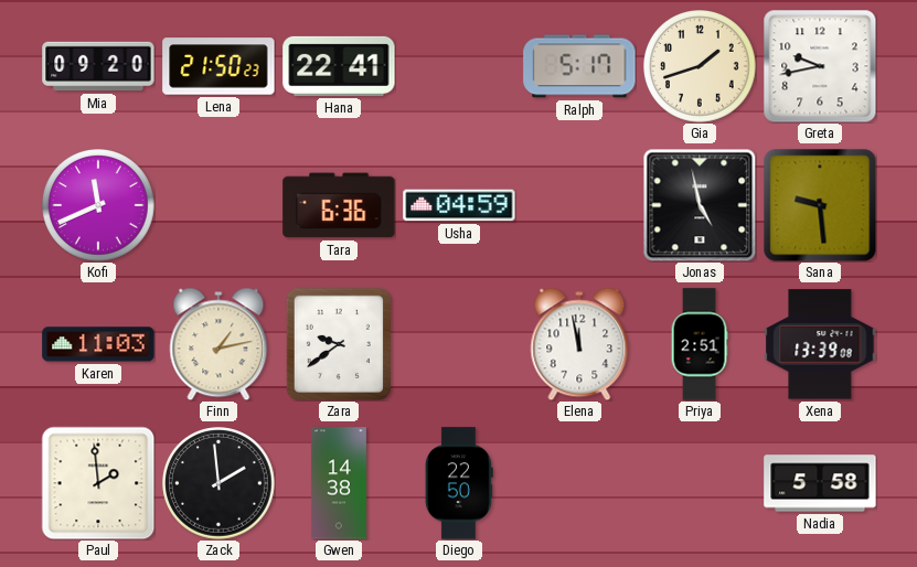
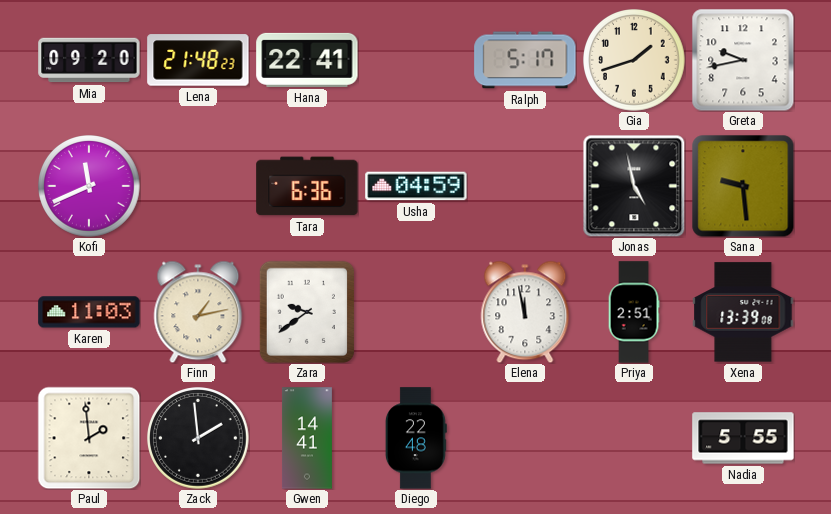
Lena: 21:50 -> 21:48 (198, 60)
Gwen: 14:38 -> 14:41 (307, 438)
Diego: 22:50 -> 22:48 (416, 438)
Nadia: 5:58 -> 5:55 (743, 438)
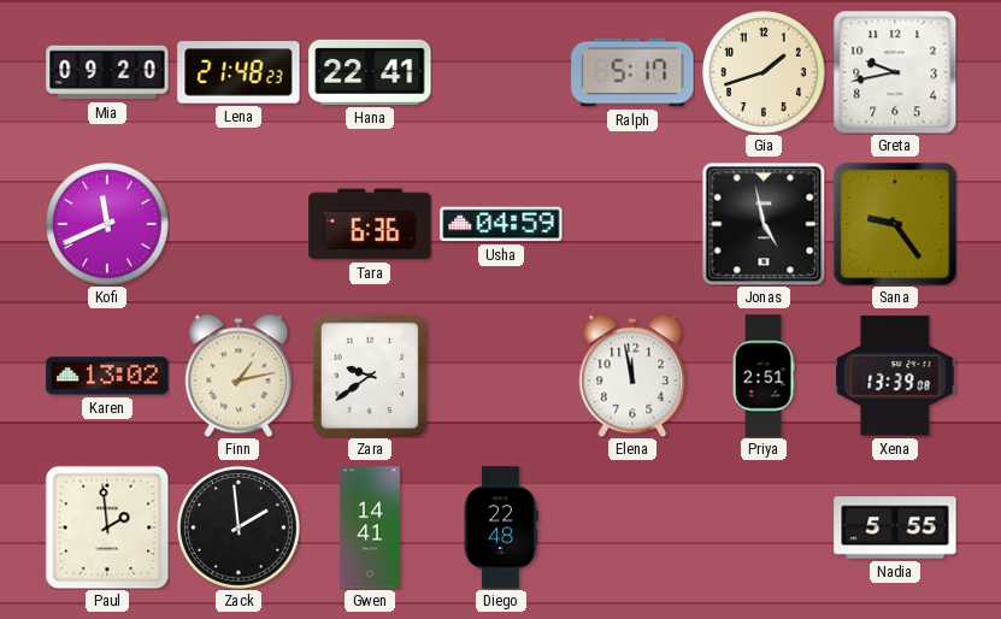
Sana: 9:29 -> 9:24 (895, 224)
Karen: 11:03 -> 13:02 (107, 376)
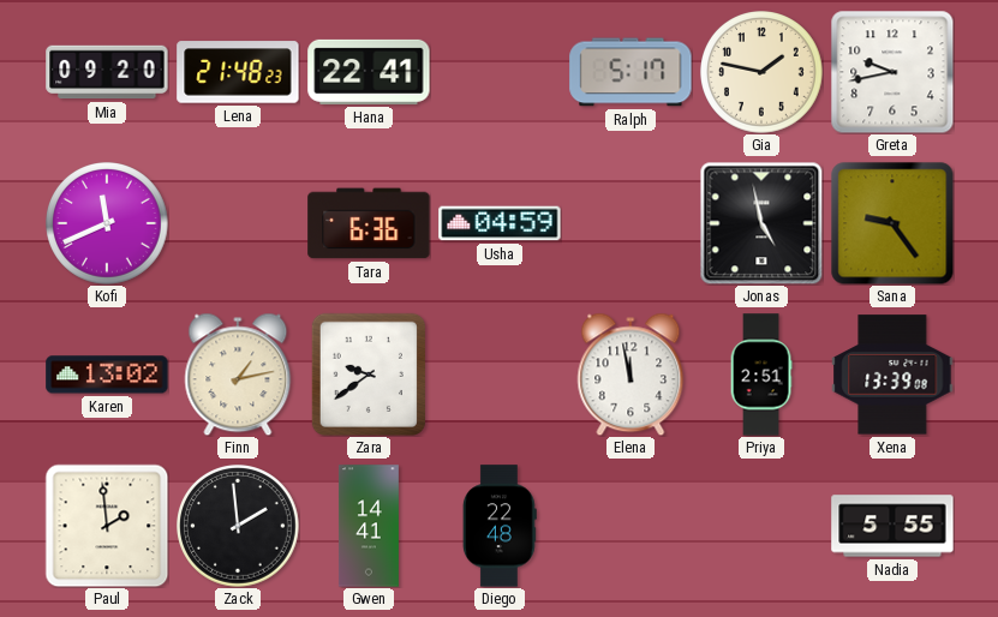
Gia: 1:42 -> 1:47 (763, 73)
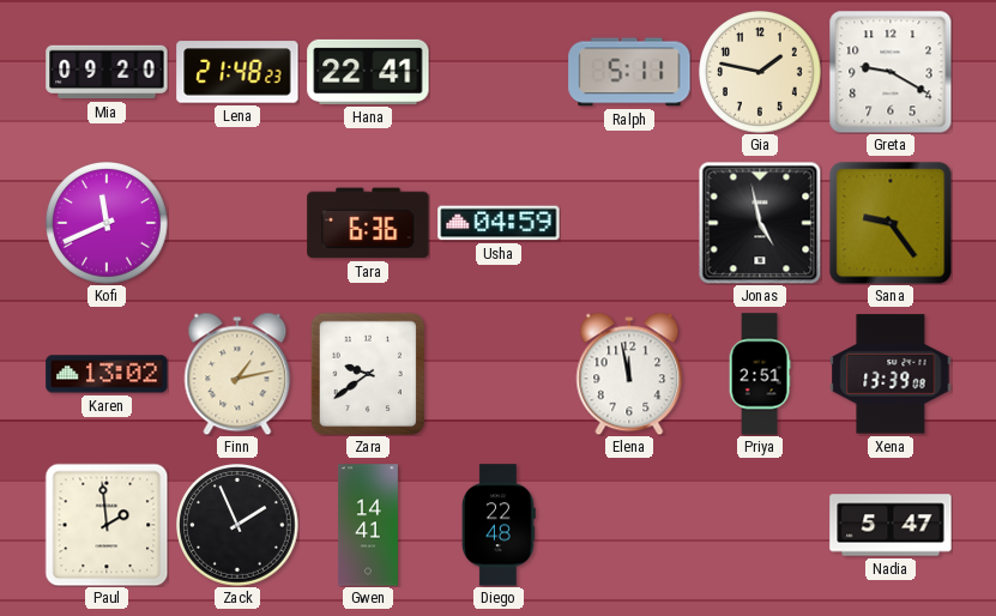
Ralph: 5:17 -> 5:11 (629, 72)
Greta: 9:43 -> 9:20 (891, 72)
Zack: 1:59 -> 1:56 (239, 526)
Nadia: 5:55 -> 5:47 (891, 525)
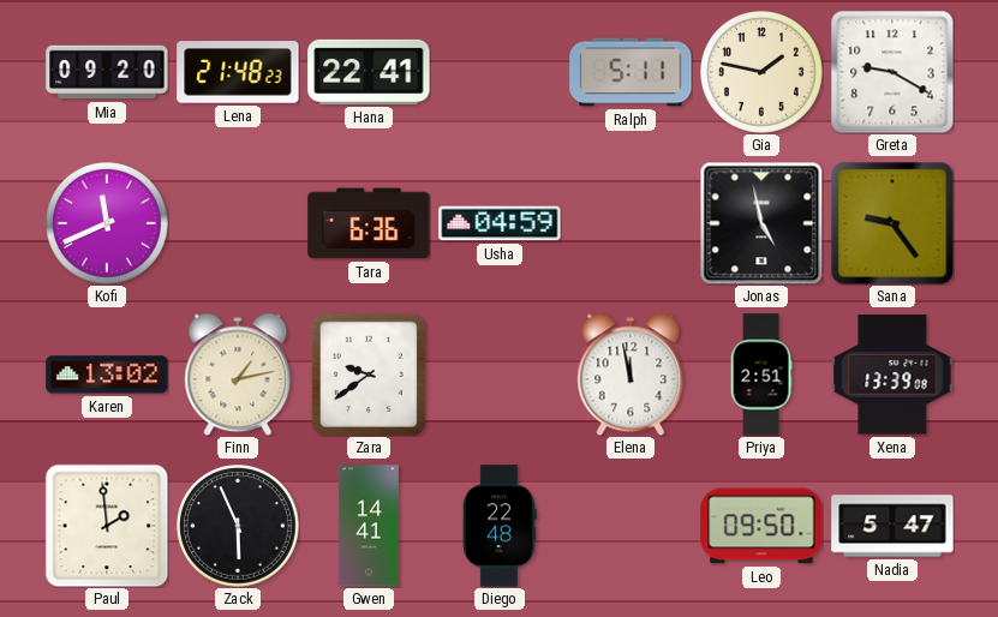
Zack: 1:56 -> 5:56 (239, 527)
Leo: none -> 09:50 (761, 526)
